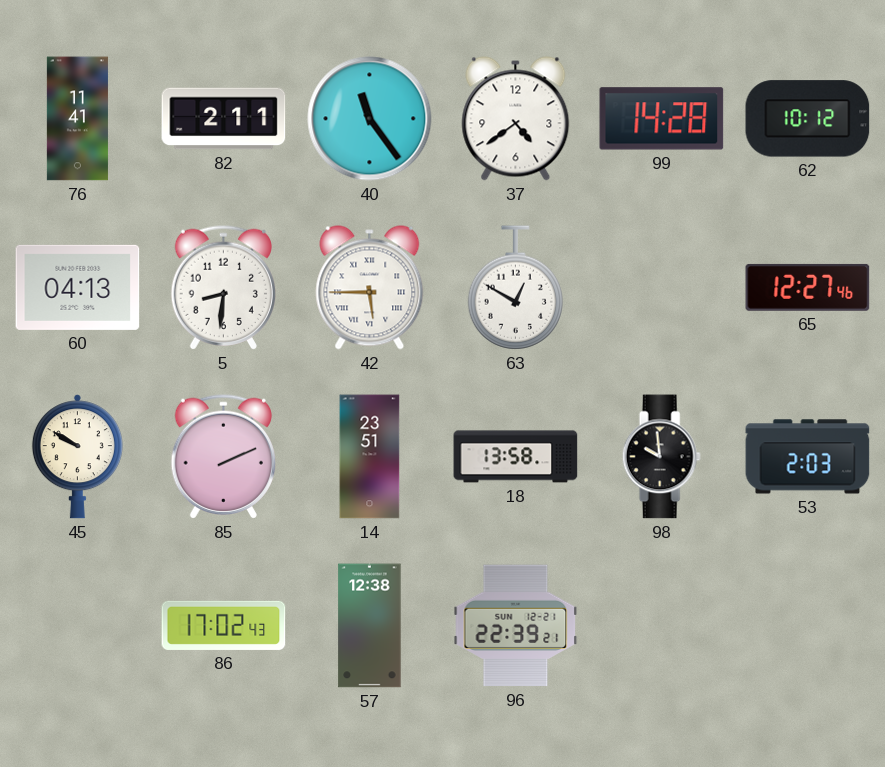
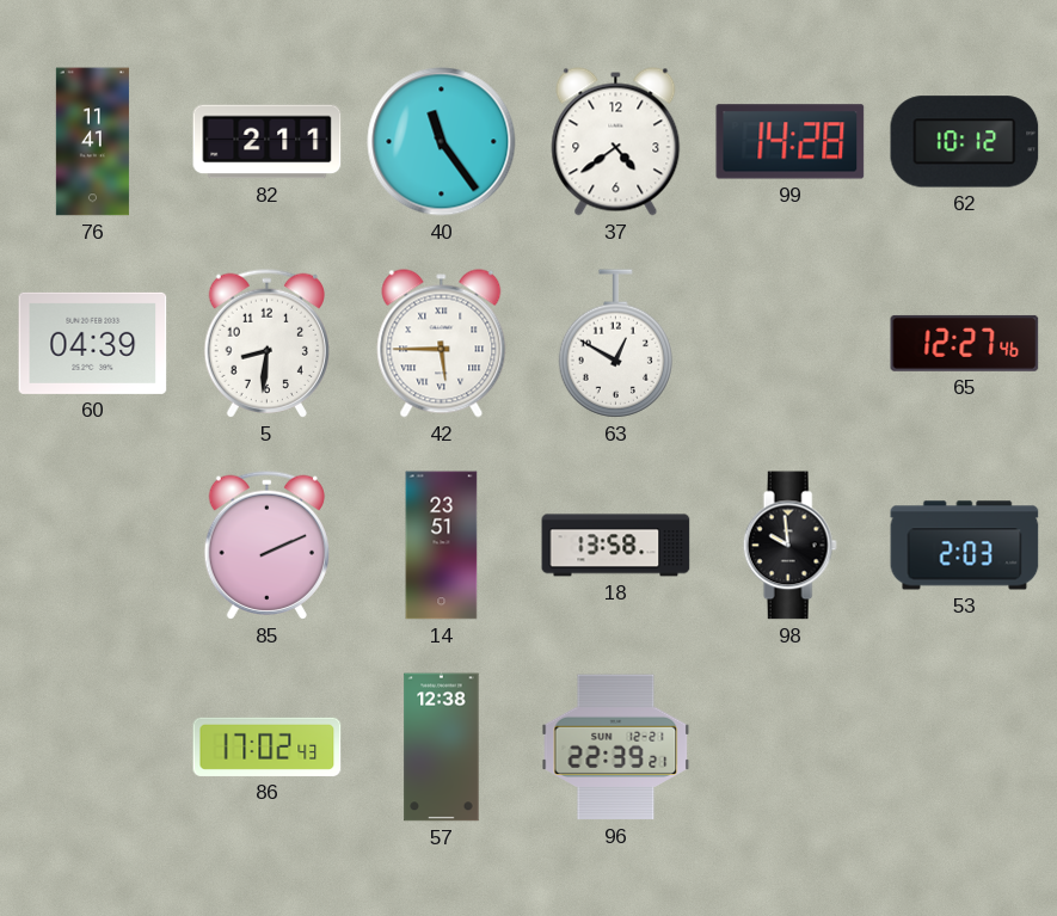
60: 04:13 -> 04:39 (93, 343)
45: 9:50 -> none (77, 457)
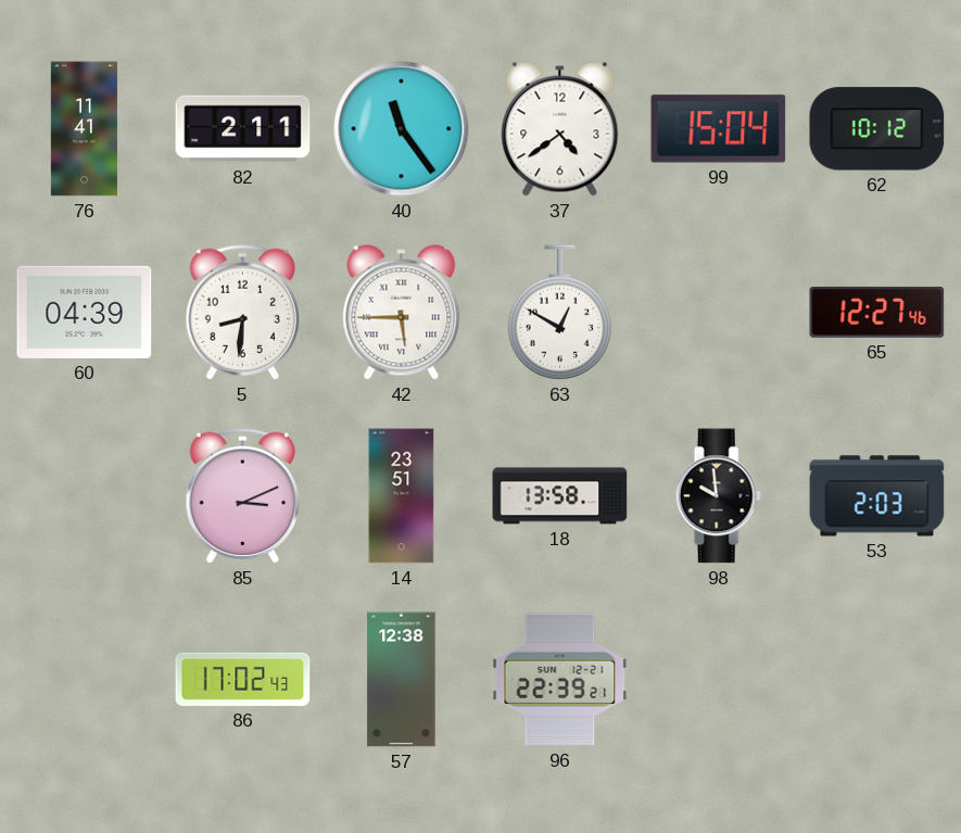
99: 14:28 -> 15:04 (719, 129)
85: 2:11 -> 3:11 (242, 495)
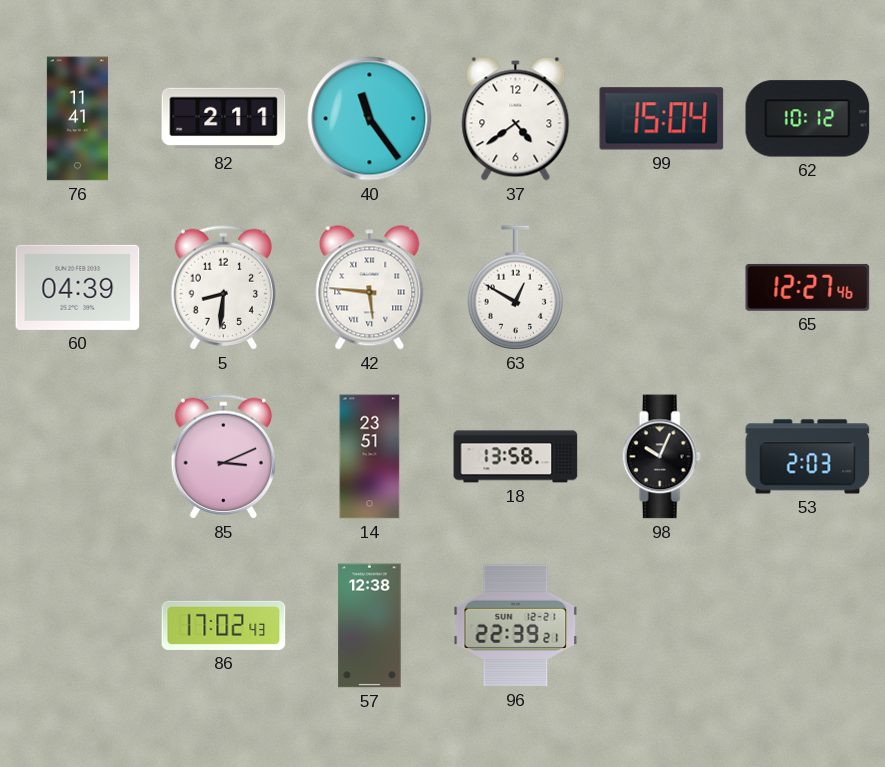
42: 5:45 -> 5:46 (370, 288)
98: 9:59 -> 10:04 (661, 457)
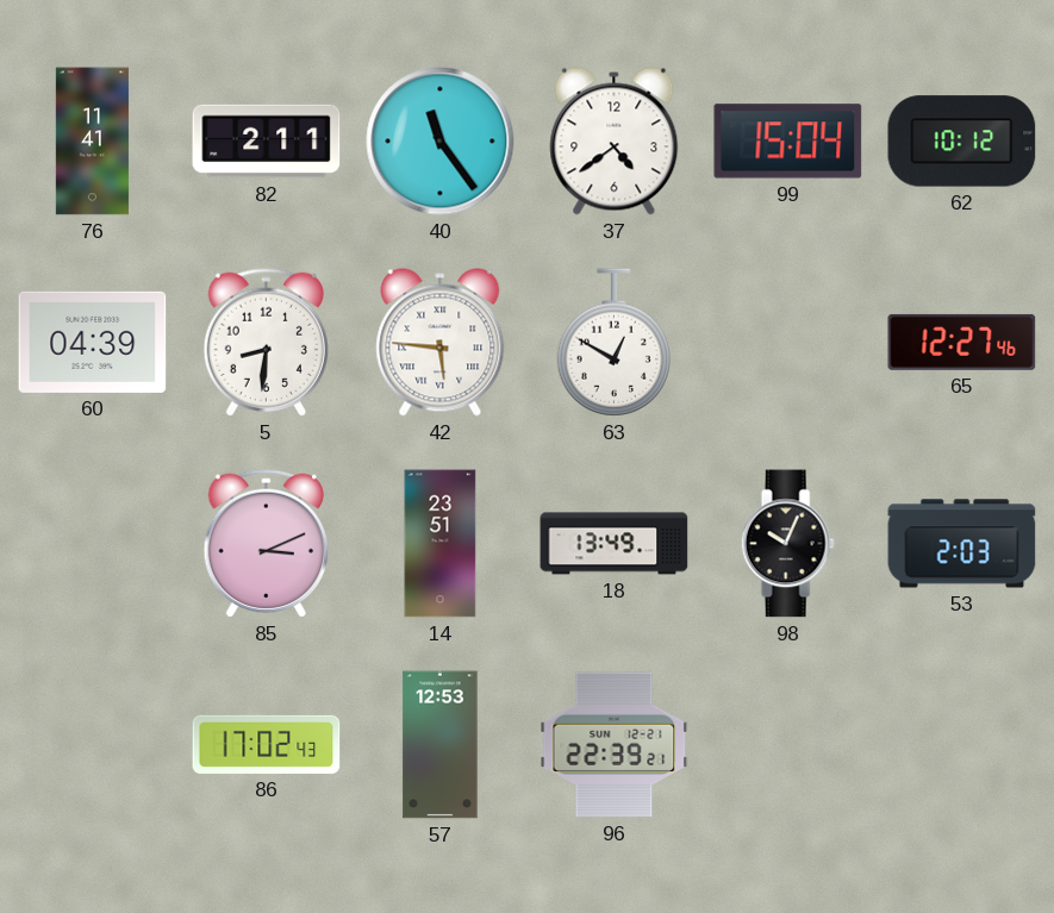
18: 13:58 -> 13:49 (615, 544)
57: 12:38 -> 12:53 (441, 745)
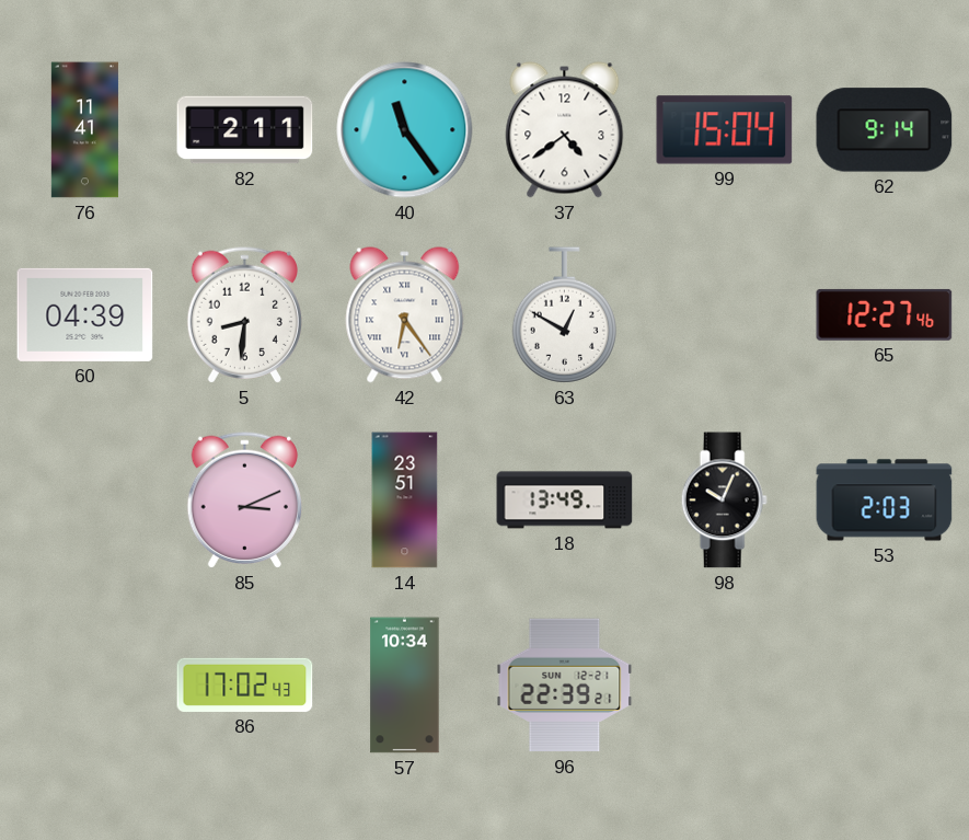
62: 10:12 -> 9:14 (885, 130)
42: 5:46 -> 6:24 (405, 315)
57: 12:53 -> 10:34 (405, 686)
